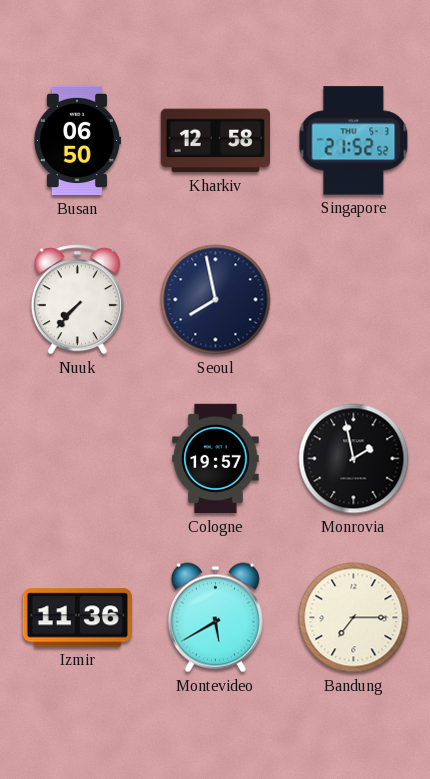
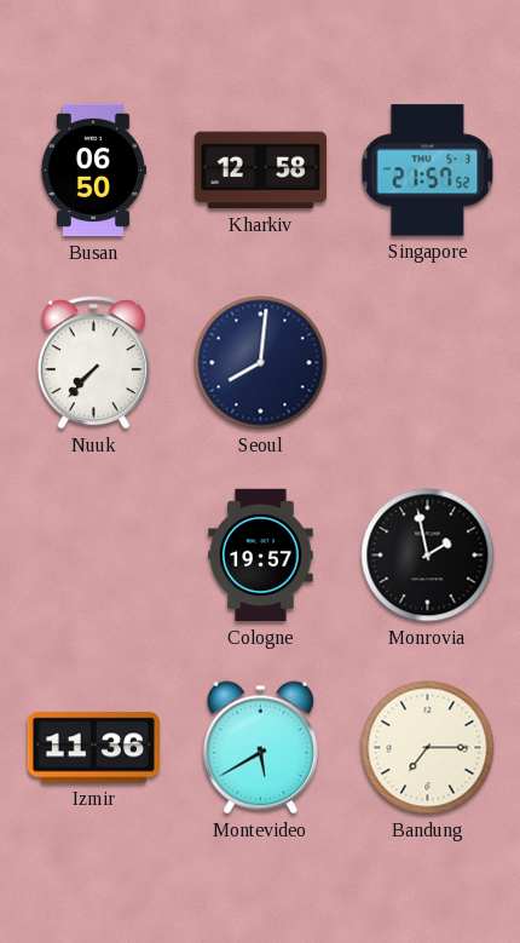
Singapore: 21:52 -> 21:57 (428, 171)
Seoul: 7:58 -> 8:01 (261, 363)
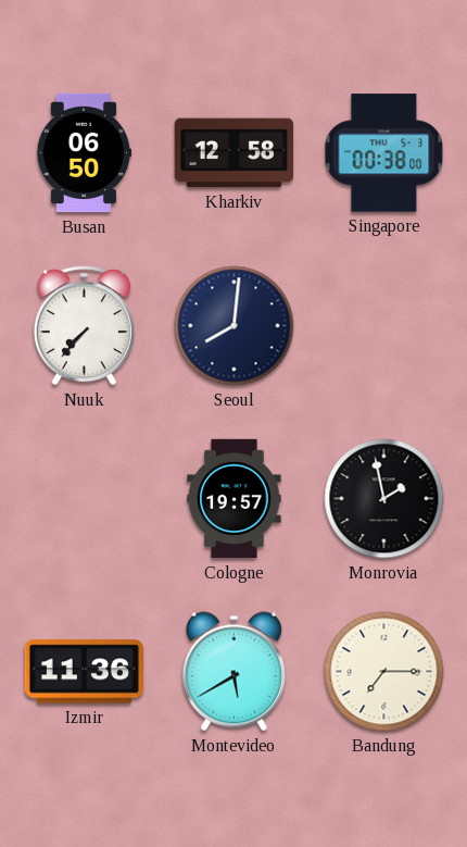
Singapore: 21:57 -> 00:38 (384, 153)
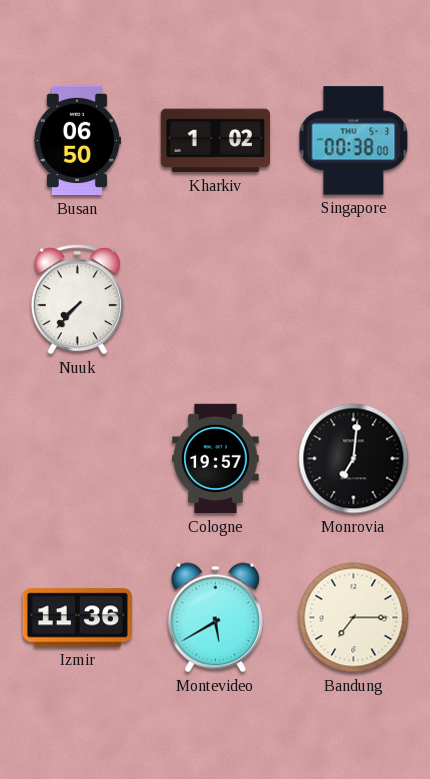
Kharkiv: 12:58 -> 1:02 (215, 141)
Seoul: 8:01 -> none (235, 326)
Monrovia: 1:58 -> 7:01 (354, 459)
